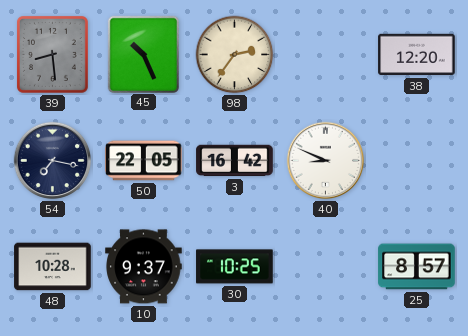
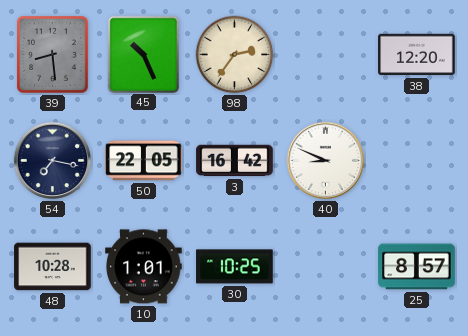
10: 9:37 -> 1:01 (144, 267)
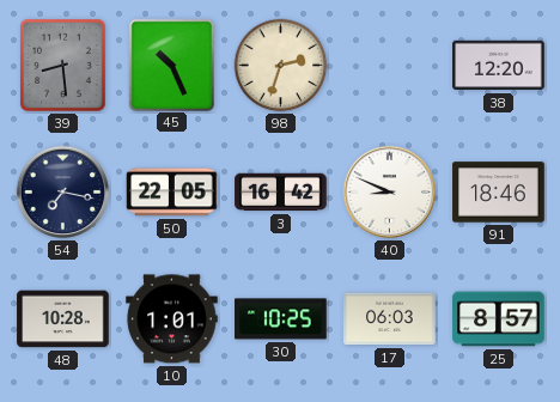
98: 2:36 -> 2:33 (281, 66)
91: none -> 18:46 (499, 193)
17: none -> 06:03 (390, 319)
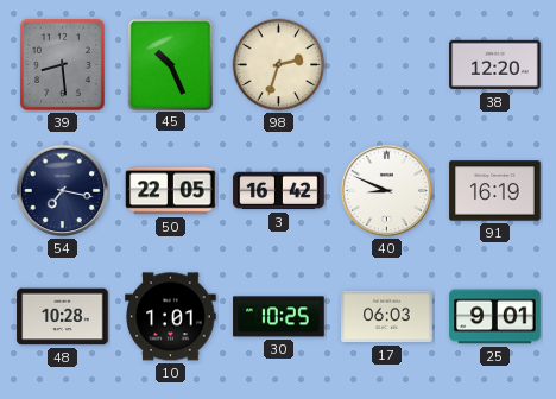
91: 18:46 -> 16:19 (495, 191)
25: 8:57 -> 9:01 (495, 317)
